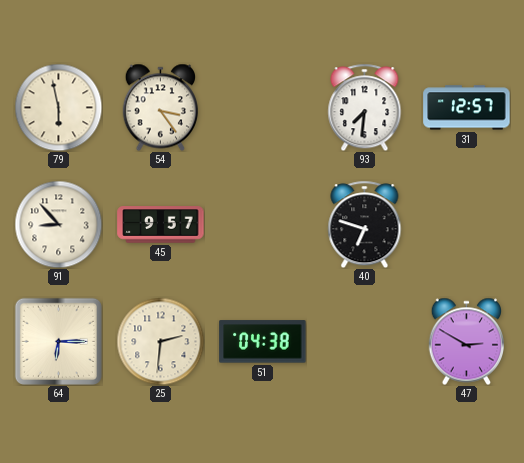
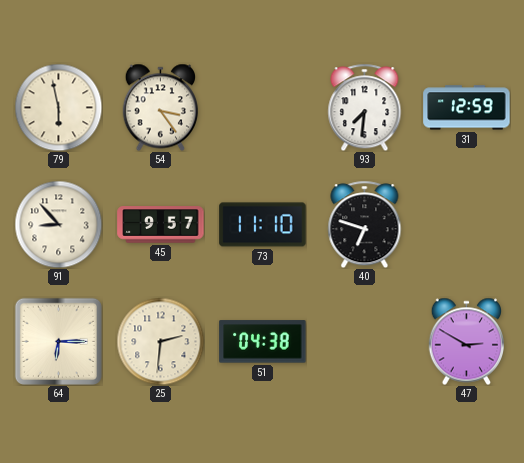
31: 12:57 -> 12:59 (467, 108)
73: none -> 11:10 (263, 225)
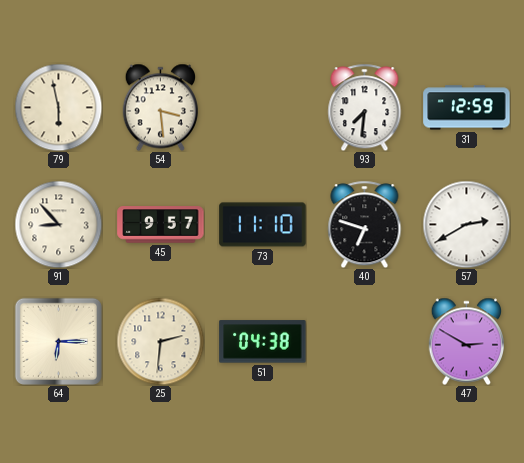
54: 3:24 -> 3:29 (160, 107)
57: none -> 2:40 (466, 224)
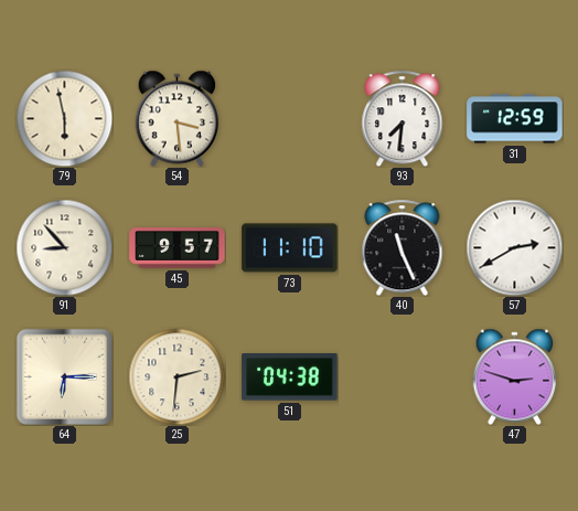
40: 6:48 -> 11:26 (403, 247)
47: 2:50 -> 2:48 (514, 376)
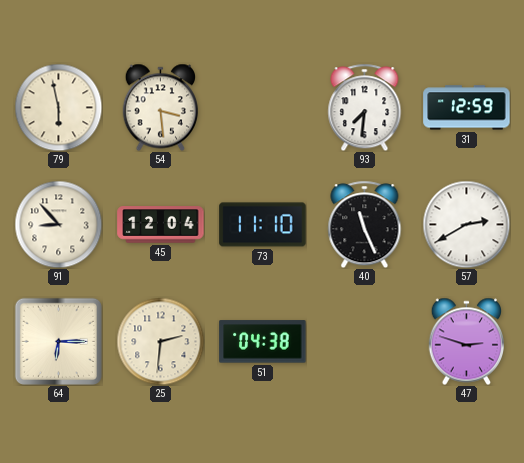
45: 9:57 -> 12:04 (161, 225)
